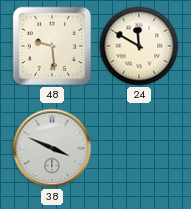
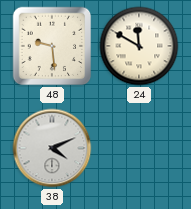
38: 3:49 -> 4:11 (52, 148)
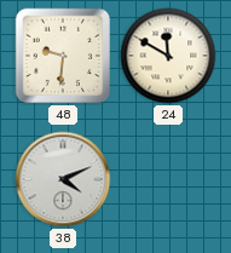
48: 9:29 -> 9:31 (63, 56)
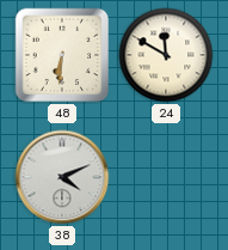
48: 9:31 -> 6:31 (62, 55)
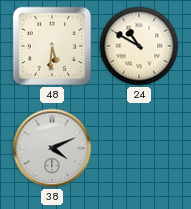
48: 6:31 -> 5:31 (52, 46)
24: 11:50 -> 10:50 (139, 46)
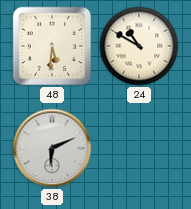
38: 4:11 -> 6:11 (52, 148)
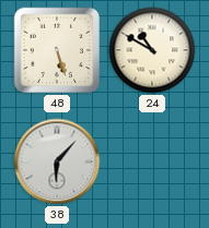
48: 5:31 -> 5:27 (57, 50)
38: 6:11 -> 6:07 (57, 161)
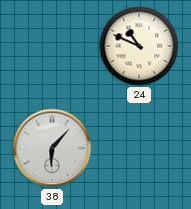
48: 5:27 -> none (57, 50)
24: 10:50 -> 10:49 (139, 46)
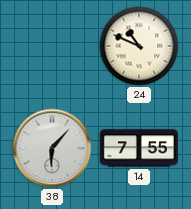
14: none -> 7:55 (139, 148)
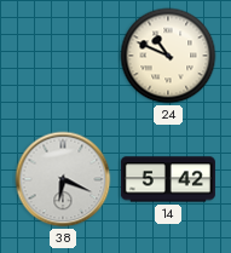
38: 6:07 -> 6:19 (63, 179)
14: 7:55 -> 5:42 (168, 179)
